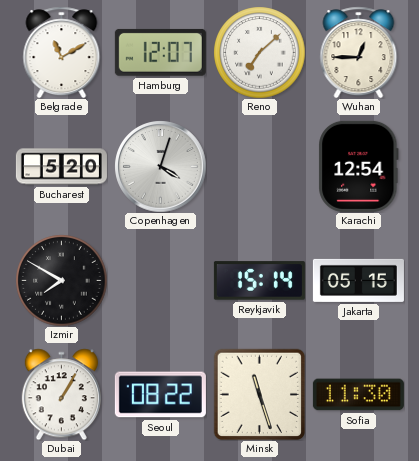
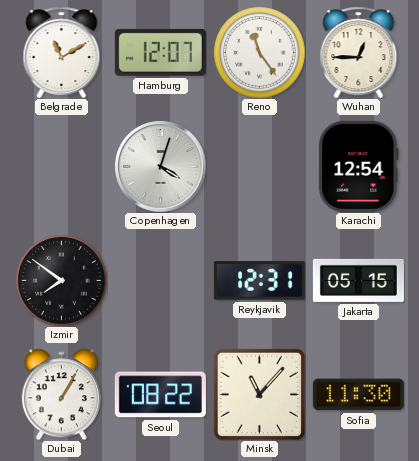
Reno: 7:08 -> 11:24 (259, 52)
Bucharest: 5:20 -> none (61, 167)
Izmir: 7:50 -> 7:51 (61, 280)
Reykjavik: 15:14 -> 12:31 (259, 281)
Minsk: 11:27 -> 11:07 (259, 394)
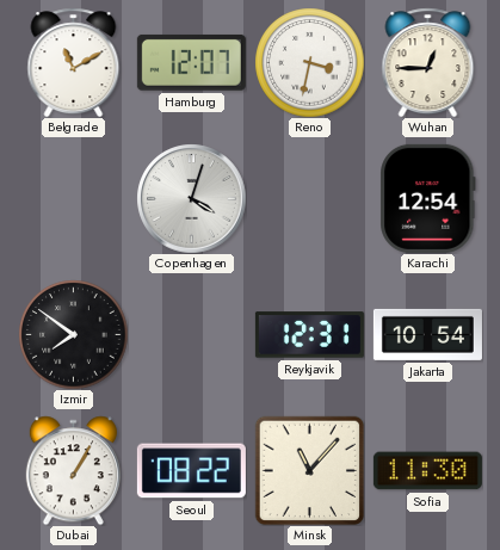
Reno: 11:24 -> 3:32 (309, 62)
Jakarta: 05:15 -> 10:54 (427, 334)
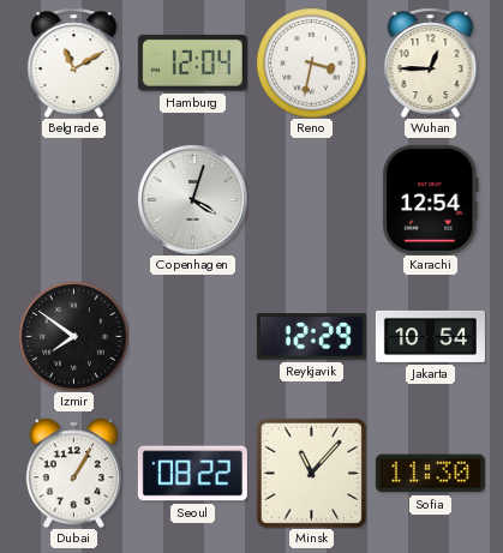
Hamburg: 12:07 -> 12:04 (192, 62)
Reykjavik: 12:31 -> 12:29 (311, 337)
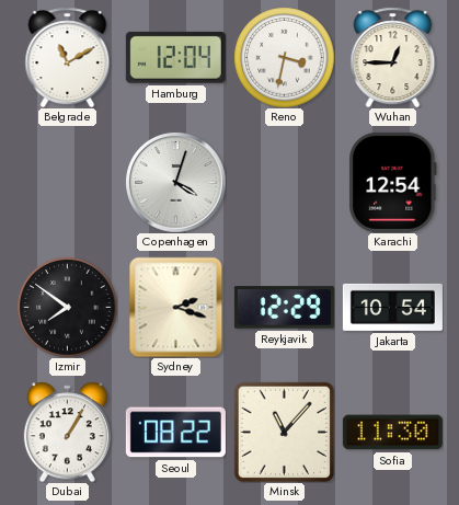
Sydney: none -> 2:18 (176, 307)
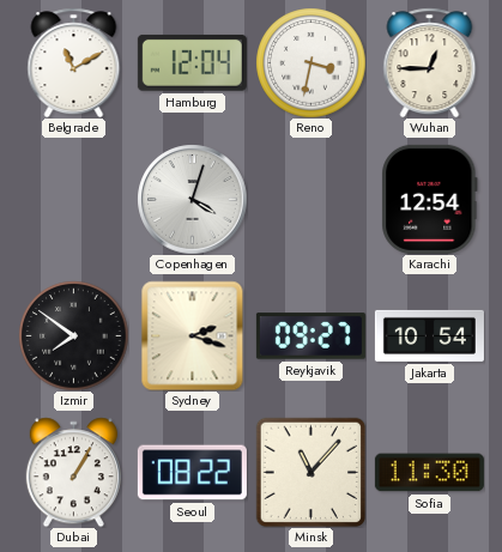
Reykjavik: 12:29 -> 09:27 (310, 336)
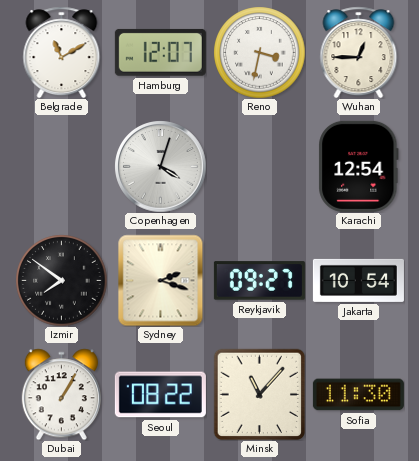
Hamburg: 12:04 -> 12:07 (160, 52)
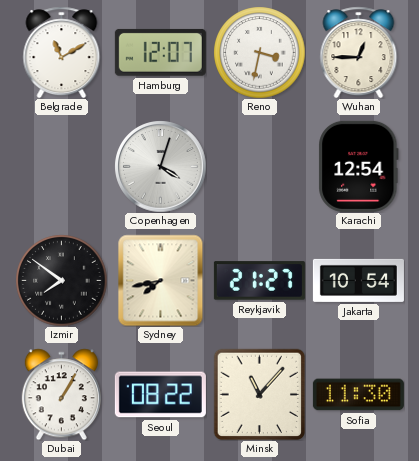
Sydney: 2:18 -> 7:43 (161, 280)
Reykjavik: 09:27 -> 21:27 (259, 281)
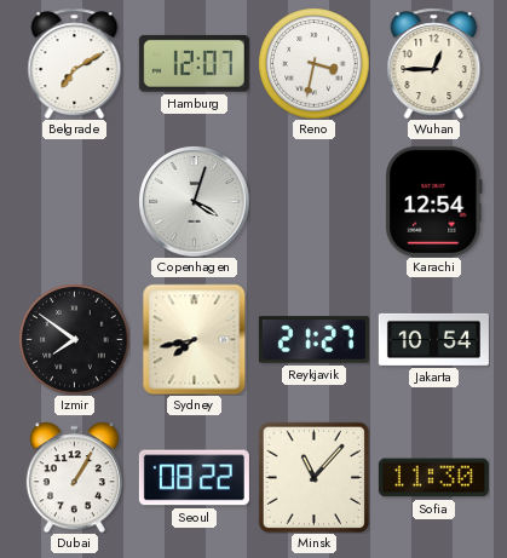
Belgrade: 11:10 -> 7:10 (75, 63)
